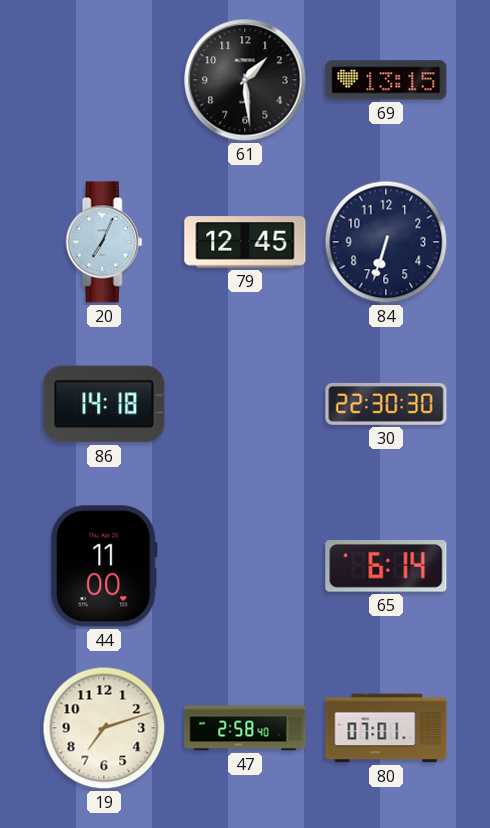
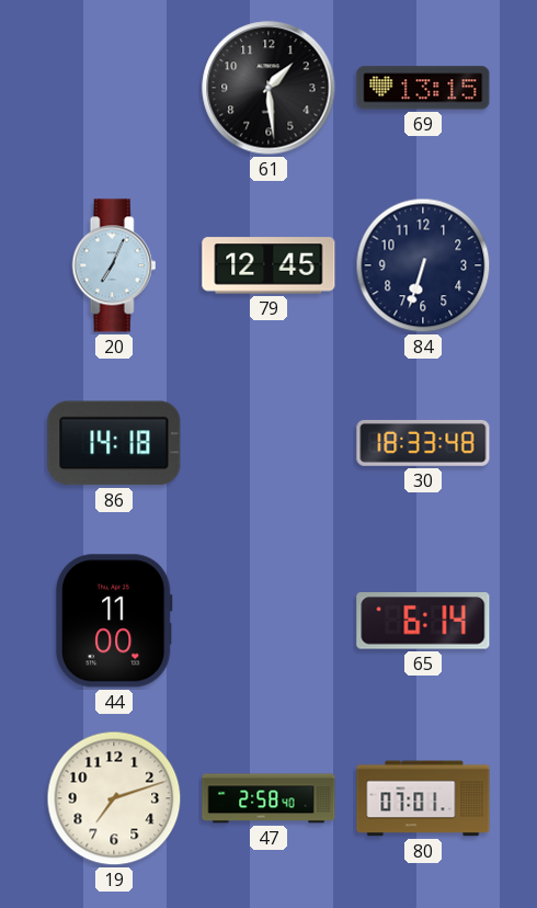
30: 22:30 -> 18:33 (423, 443)
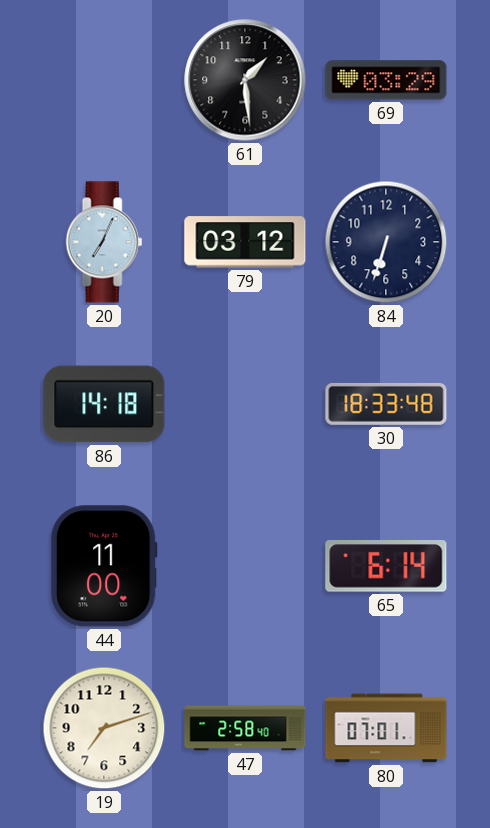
69: 13:15 -> 03:29 (386, 80)
79: 12:45 -> 03:12 (245, 242)
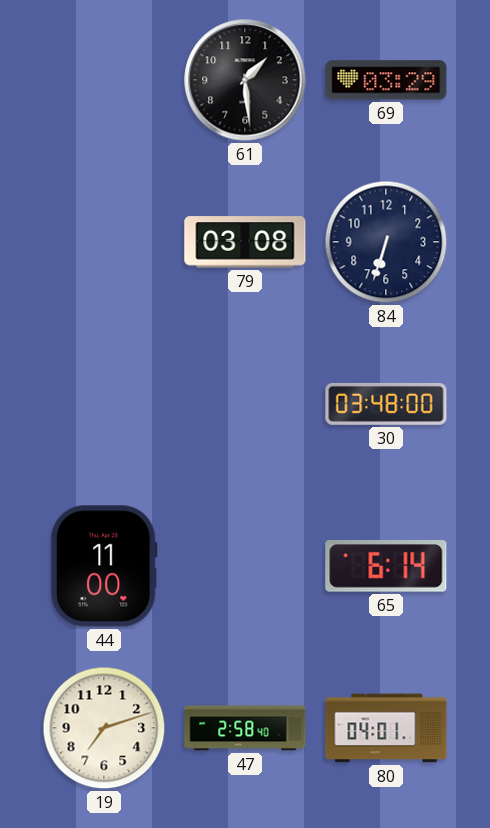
20: 7:04 -> none (104, 242)
79: 03:12 -> 03:08 (245, 242)
86: 14:18 -> none (104, 404)
30: 18:33 -> 03:48 (386, 404)
80: 07:01 -> 04:01 (386, 728)
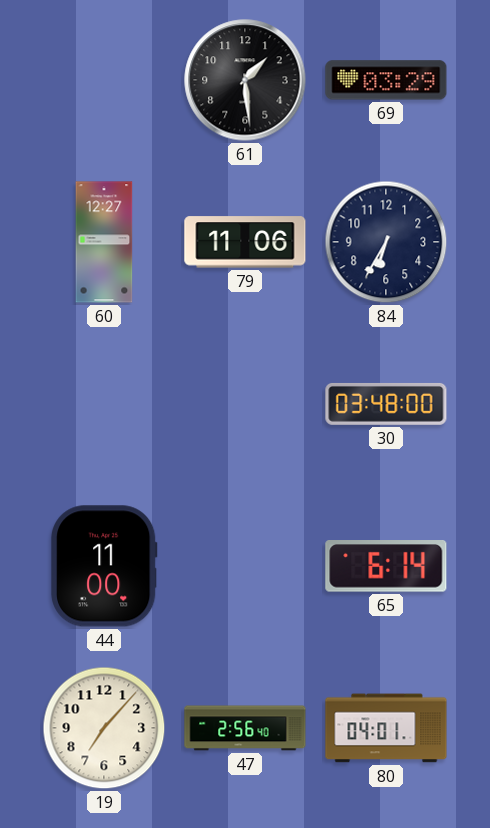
60: none -> 12:27 (104, 242)
79: 03:08 -> 11:06 (245, 242)
84: 6:33 -> 6:35 (386, 242)
19: 7:12 -> 7:07 (104, 728)
47: 2:58 -> 2:56 (245, 728)
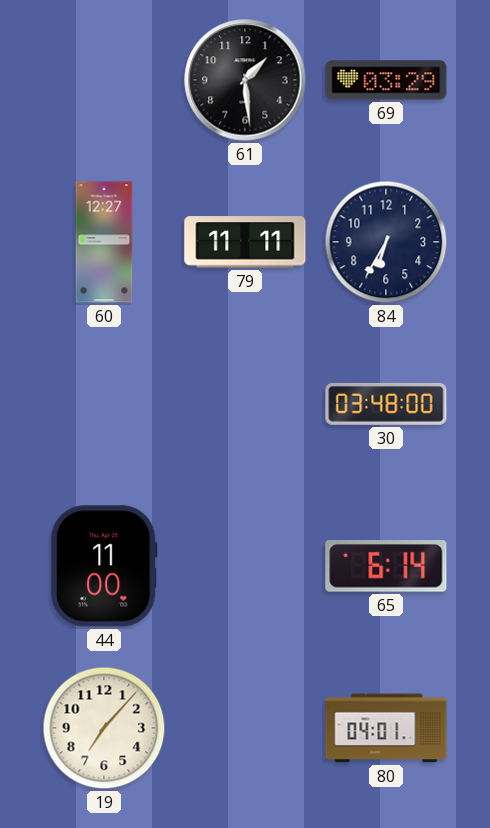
79: 11:06 -> 11:11 (245, 242)
47: 2:56 -> none (245, 728)
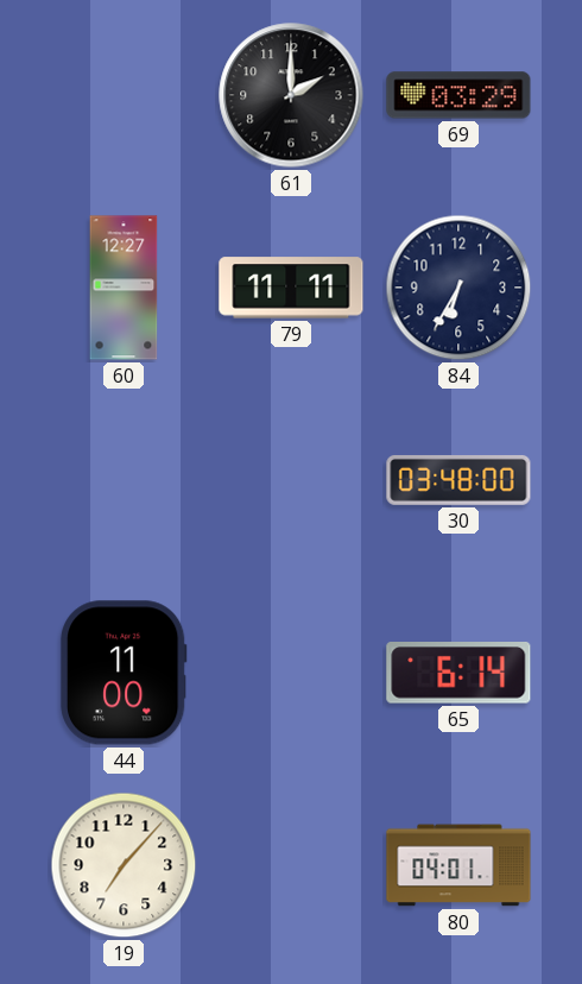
61: 1:29 -> 2:00 (291, 95)
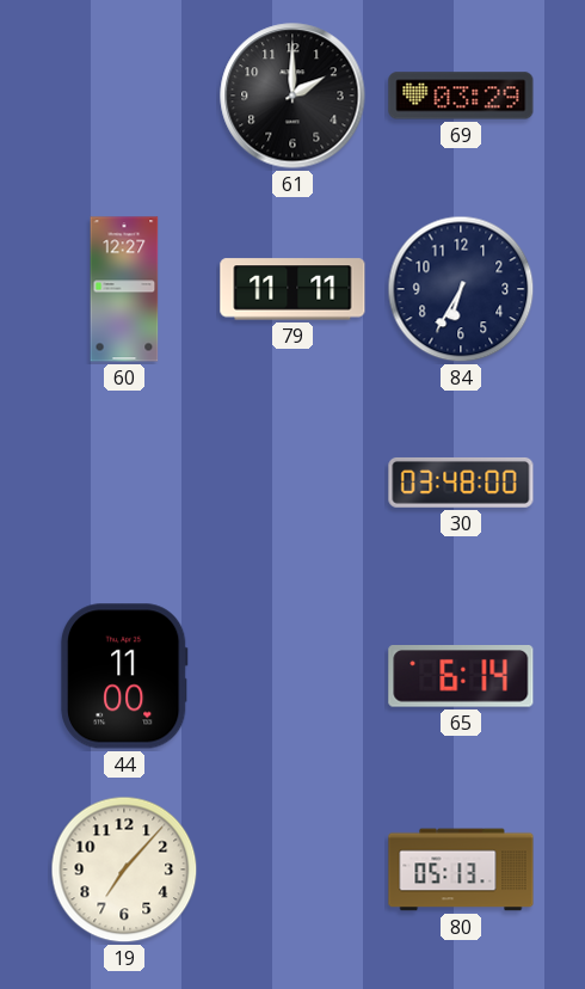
80: 04:01 -> 05:13 (461, 870)
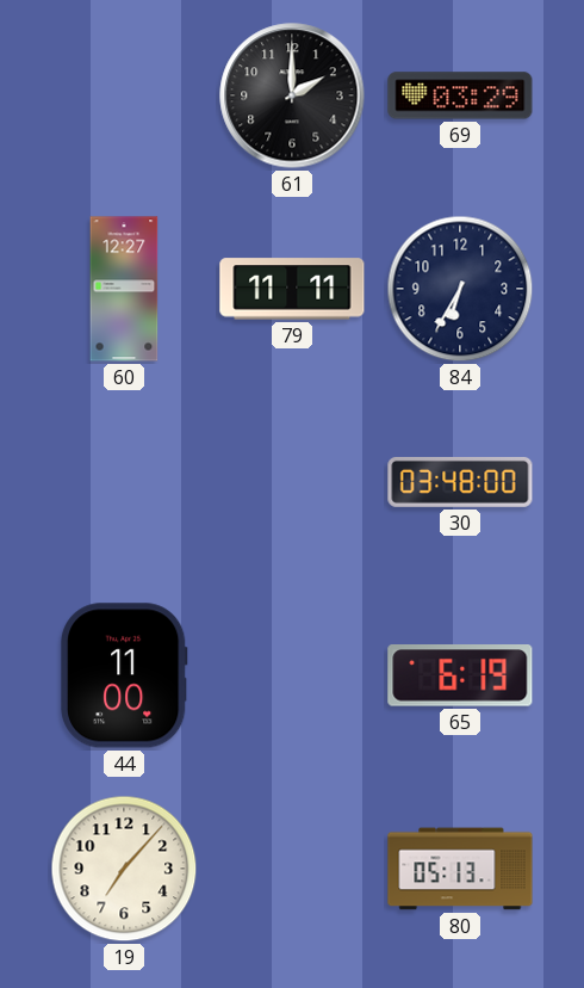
65: 6:14 -> 6:19 (460, 675)
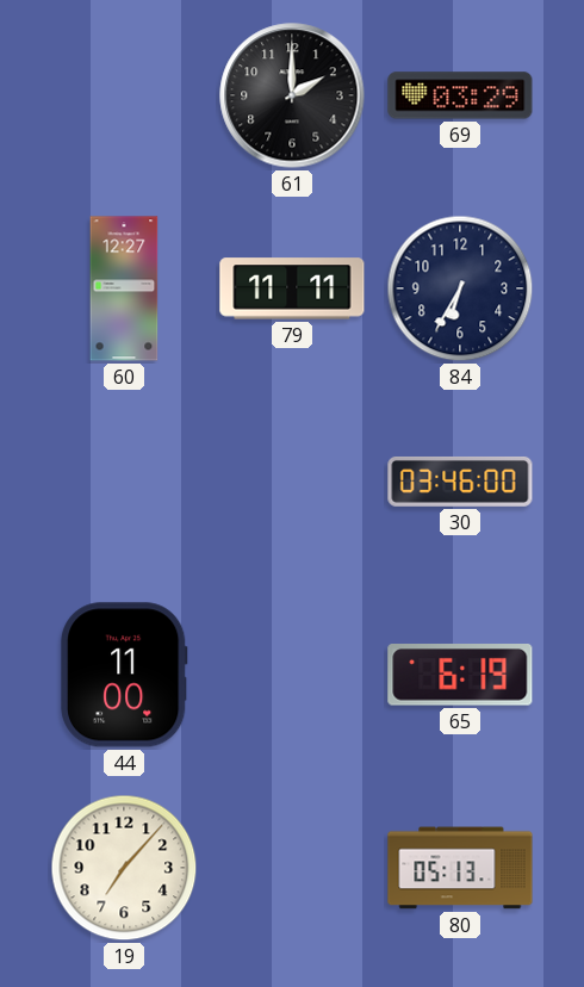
30: 03:48 -> 03:46 (460, 482)
